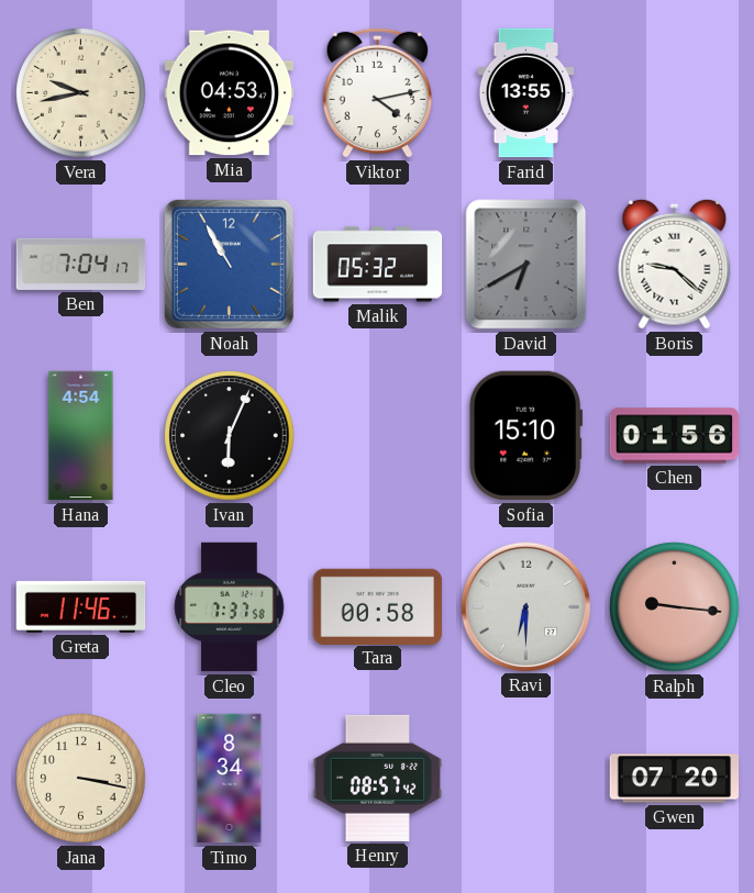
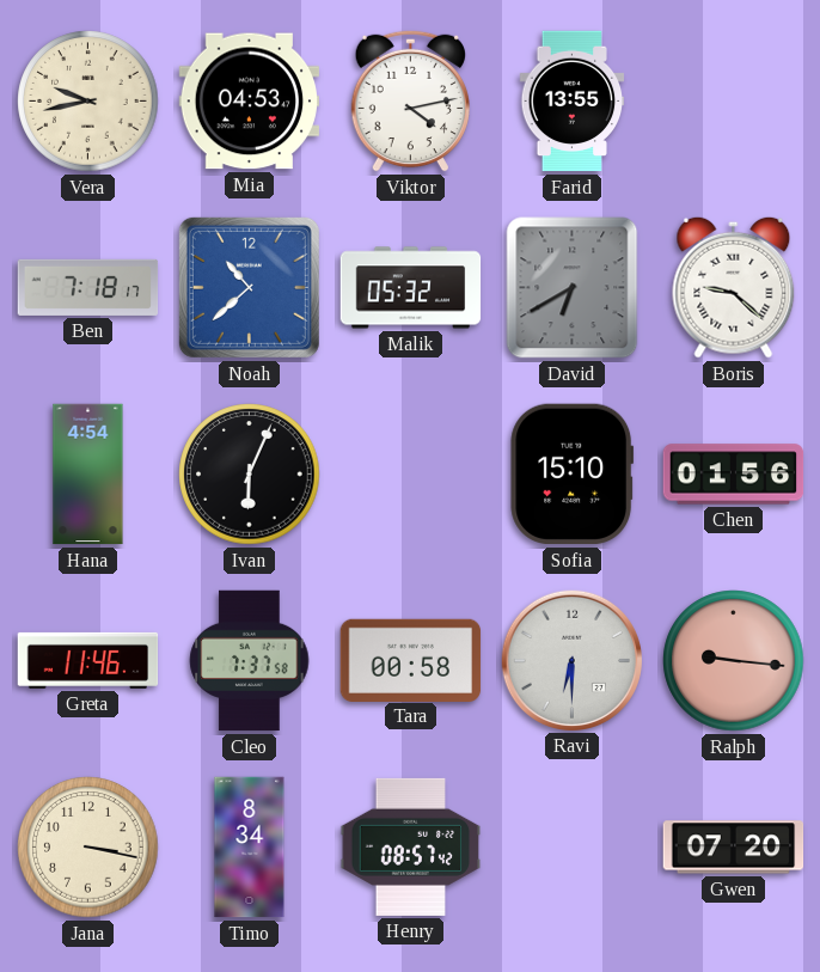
Ben: 7:04 -> 7:18 (88, 287)
Noah: 10:55 -> 10:38 (249, 287)
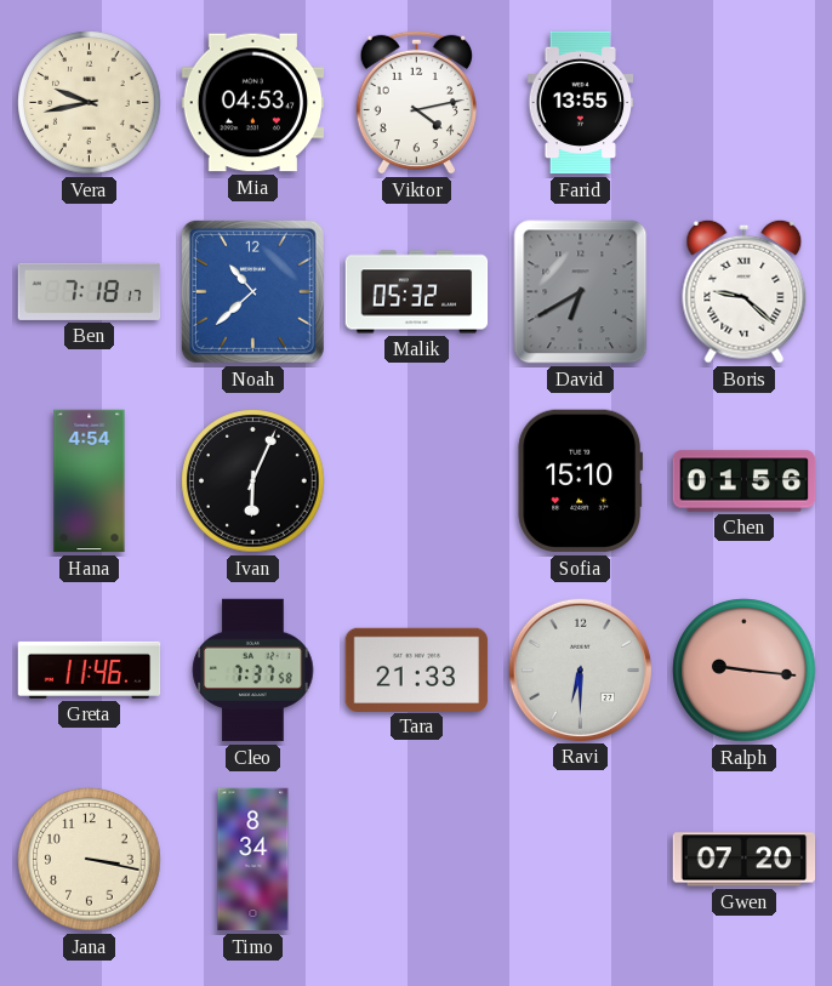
Tara: 00:58 -> 21:33 (417, 669)
Henry: 08:57 -> none (411, 846)
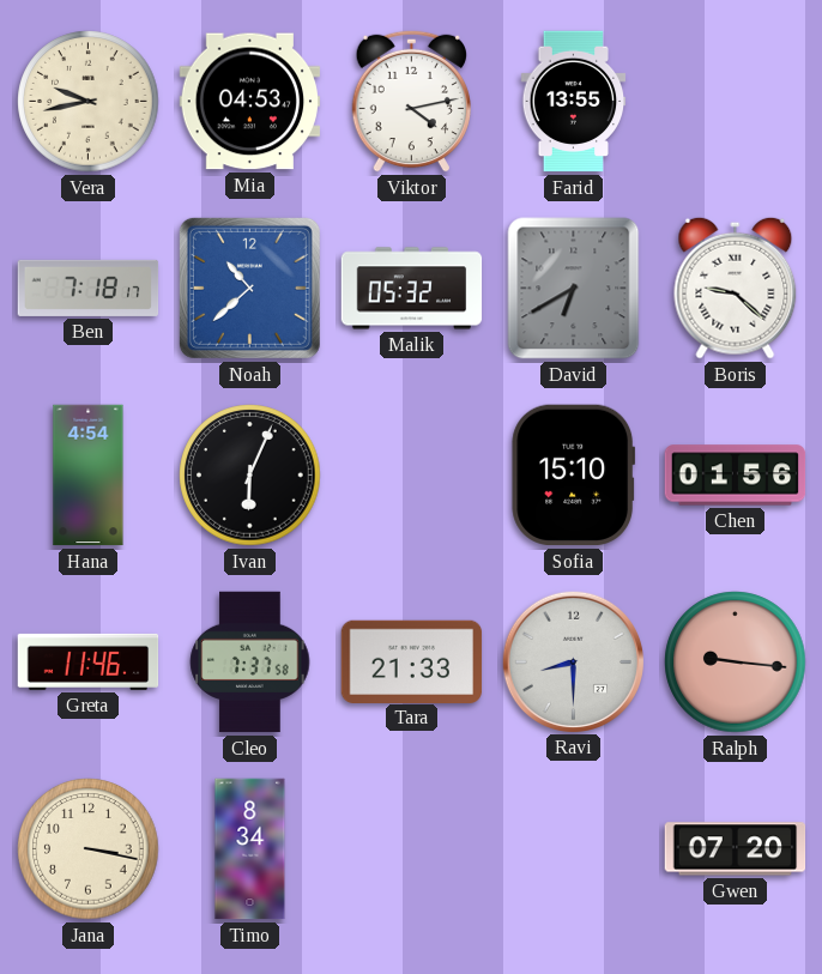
Ravi: 6:30 -> 8:30 (573, 661)
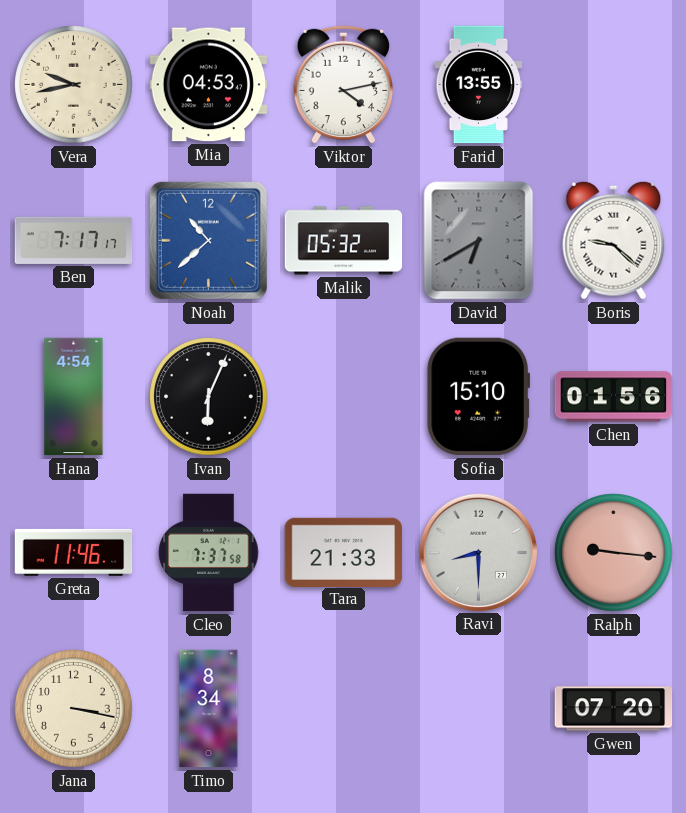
Ben: 7:18 -> 7:17 (74, 240)
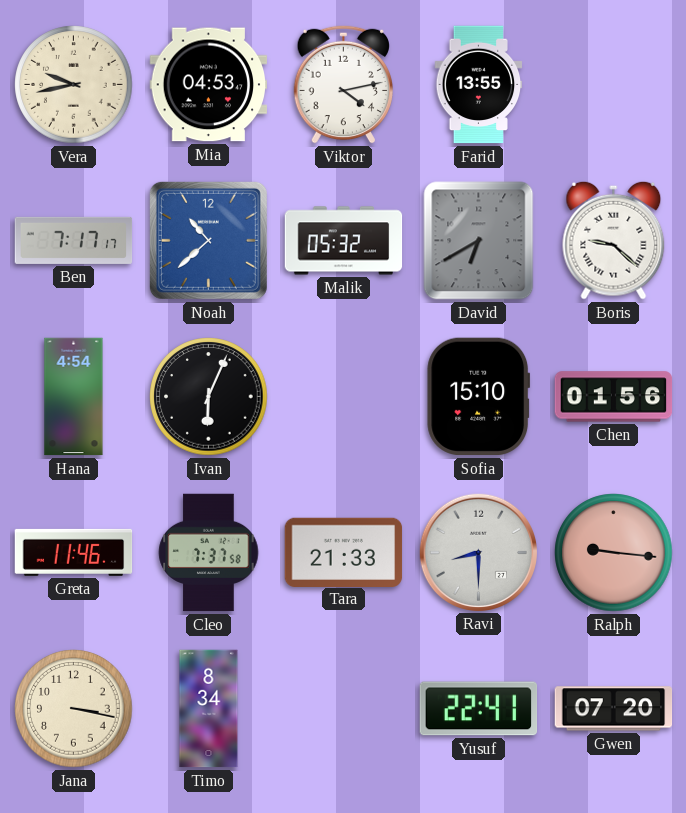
Yusuf: none -> 22:41 (479, 709)
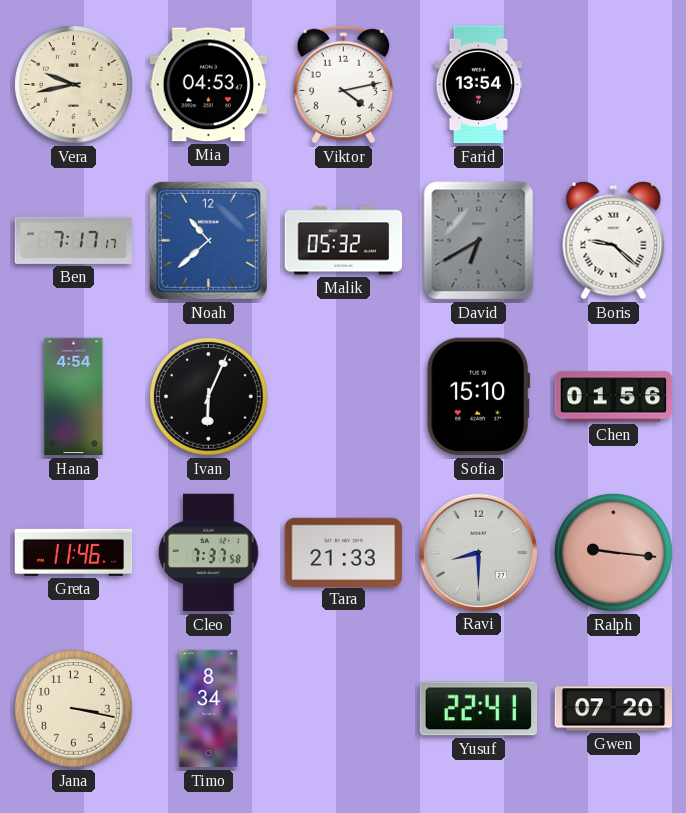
Farid: 13:55 -> 13:54 (479, 85)
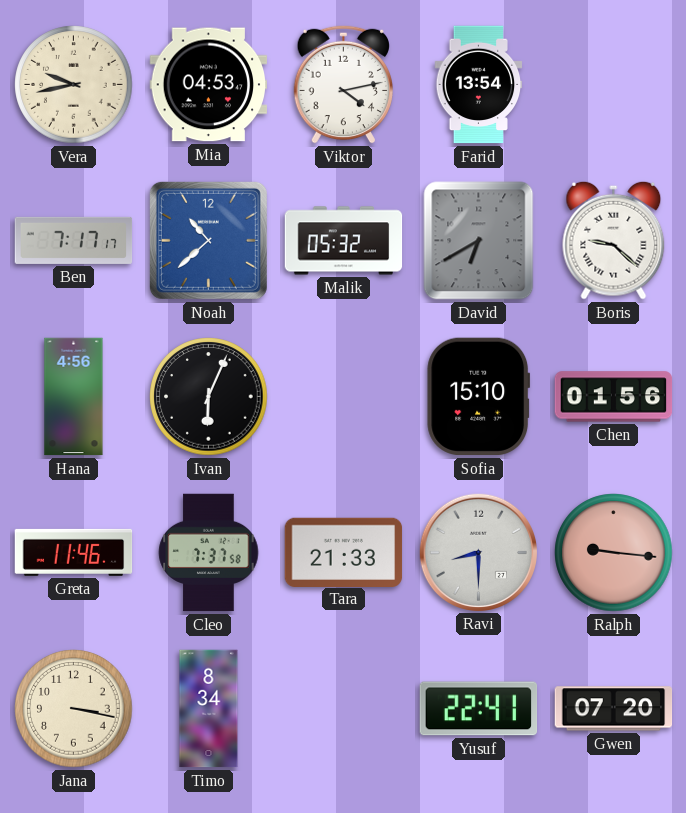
Hana: 4:54 -> 4:56 (74, 397)
